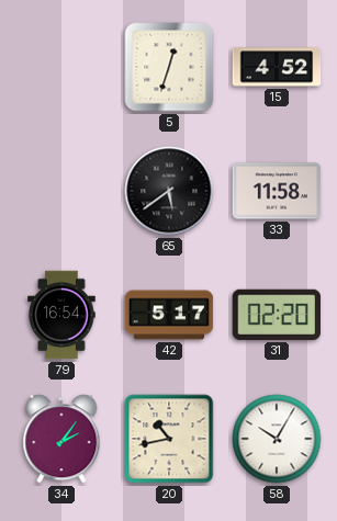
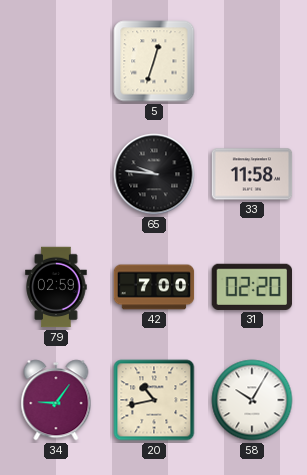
15: 4:52 -> none (277, 67)
65: 5:39 -> 9:46 (154, 174)
79: 16:54 -> 02:59 (56, 287)
42: 5:17 -> 7:00 (154, 287)
34: 2:06 -> 9:06 (56, 400)
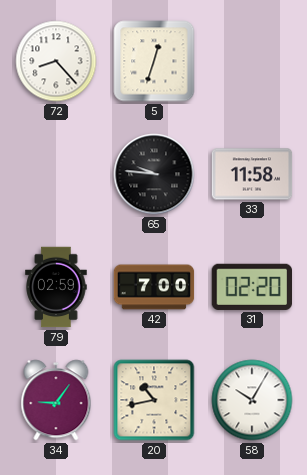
72: none -> 8:23 (56, 61)
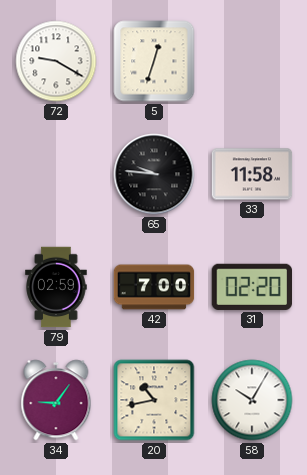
72: 8:23 -> 9:20 (56, 61)
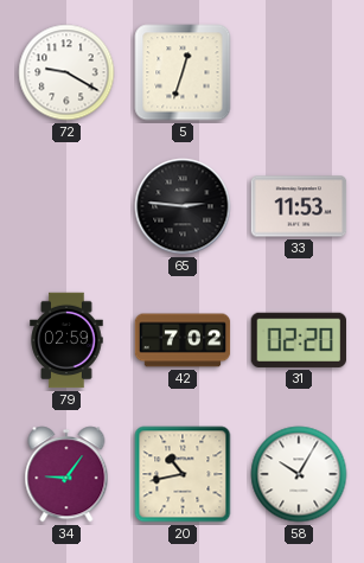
65: 9:46 -> 2:46 (183, 206)
33: 11:58 -> 11:53 (299, 206)
42: 7:00 -> 7:02 (183, 340)
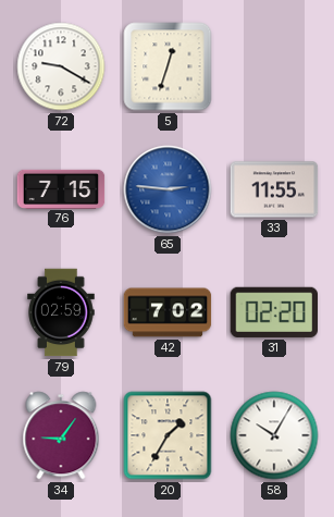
76: none -> 7:15 (61, 188)
65 dial: black -> blue (168, 189)
33: 11:53 -> 11:55 (274, 189)
20: 10:43 -> 1:35 (168, 435)
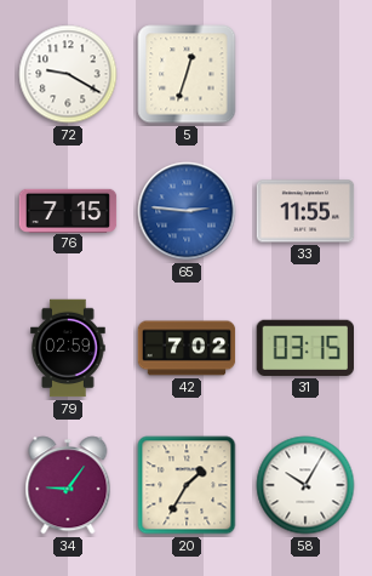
31: 02:20 -> 03:15 (304, 348)
